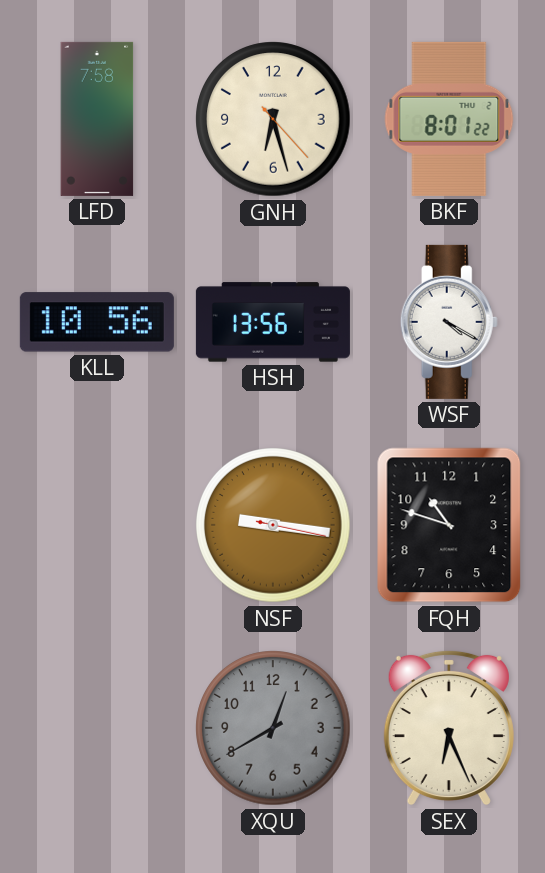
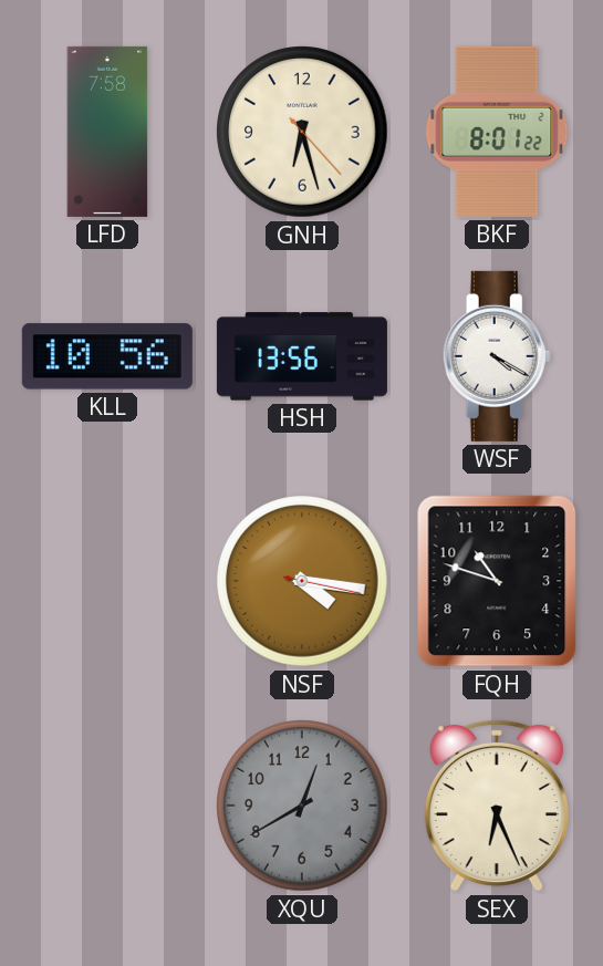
NSF: 9:16 -> 4:16 (302, 581)
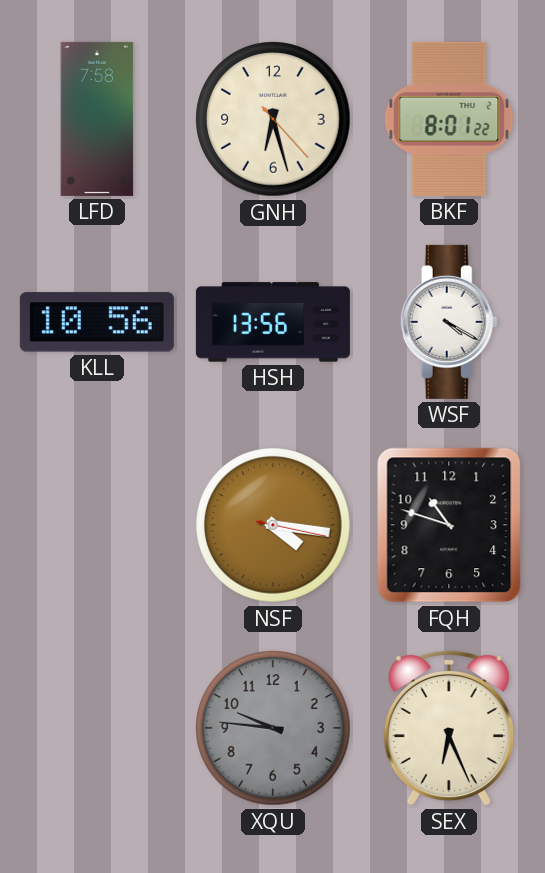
XQU: 12:40 -> 9:46 (273, 728)
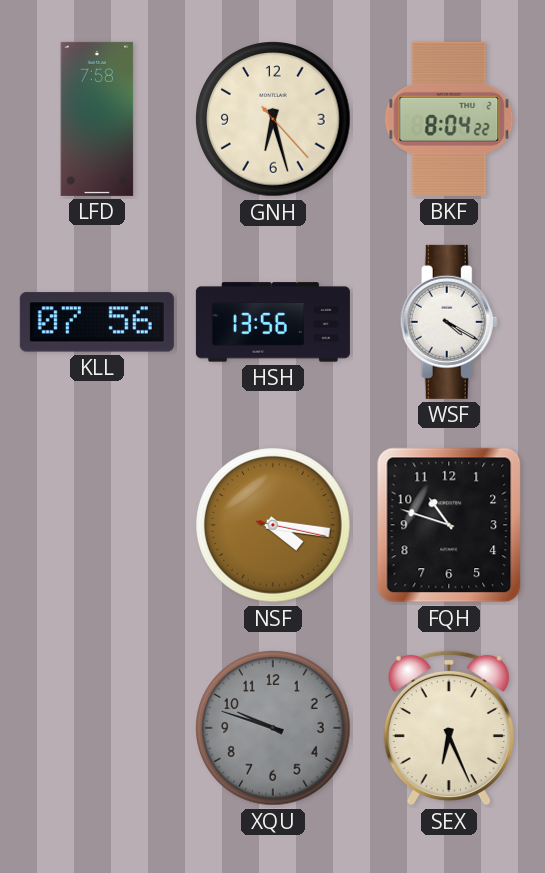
BKF: 8:01 -> 8:04 (449, 119)
KLL: 10:56 -> 07:56 (97, 322)
XQU: 9:46 -> 9:48 (273, 728)
